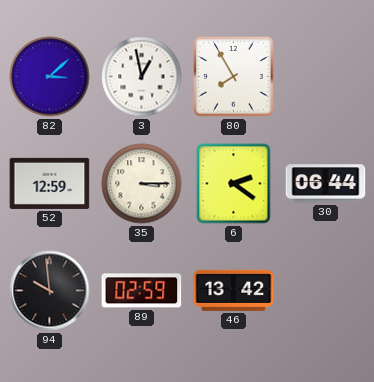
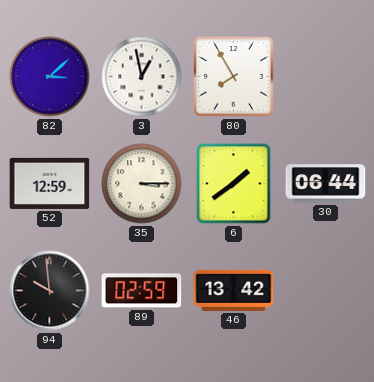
6: 2:21 -> 1:39 (234, 184)
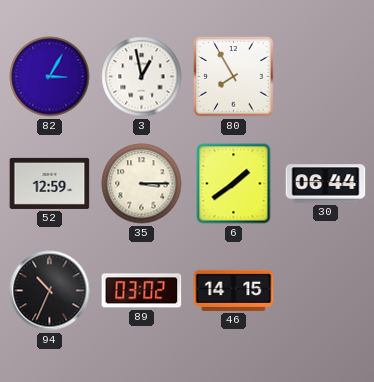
82: 3:08 -> 3:05 (50, 77)
94: 9:59 -> 10:34 (50, 291)
89: 02:59 -> 03:02 (142, 291)
46: 13:42 -> 14:15 (234, 290)
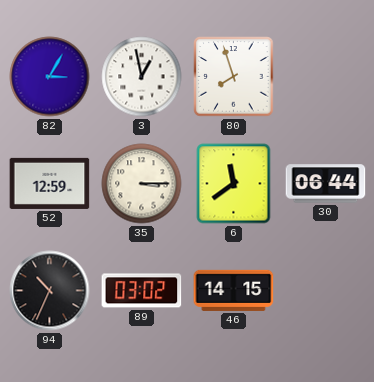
80: 7:55 -> 7:57 (234, 77)
6: 1:39 -> 11:39 (234, 184)
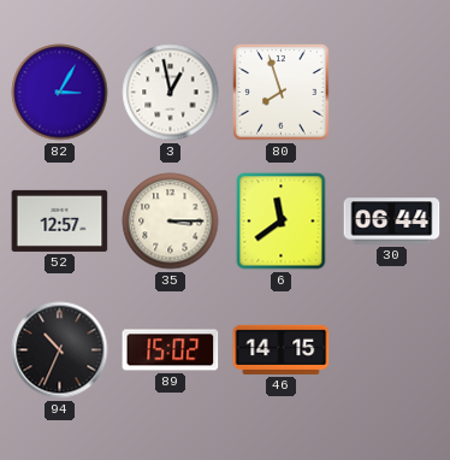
52: 12:59 -> 12:57 (60, 220)
89: 03:02 -> 15:02 (171, 350)
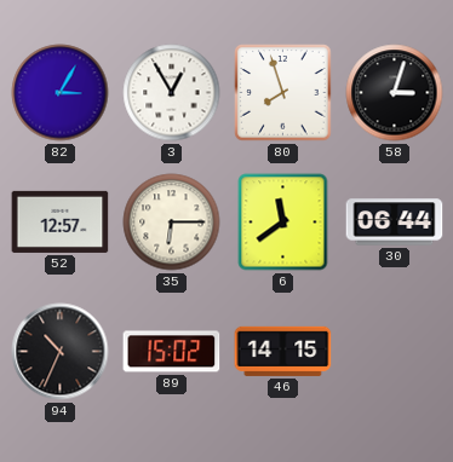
3: 12:58 -> 12:55 (172, 93)
58: none -> 3:03 (395, 93)
35: 3:15 -> 6:15 (172, 223)
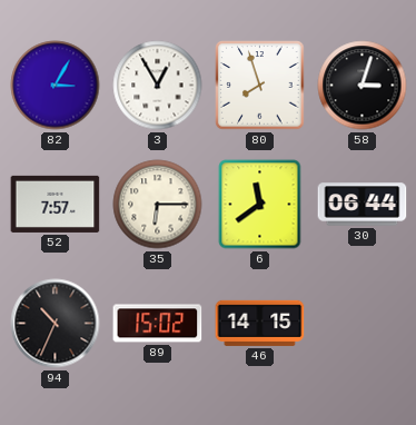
52: 12:57 -> 7:57 (56, 204)
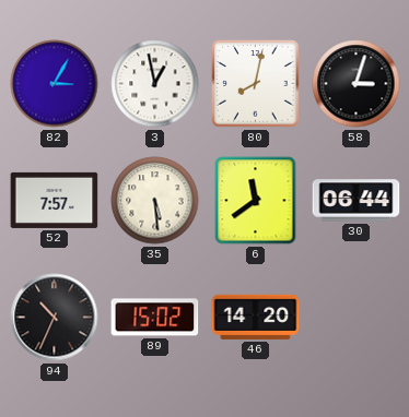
3: 12:55 -> 12:58 (155, 84)
80: 7:57 -> 8:02 (256, 84)
35: 6:15 -> 5:29 (155, 201)
46: 14:15 -> 14:20 (256, 317)
